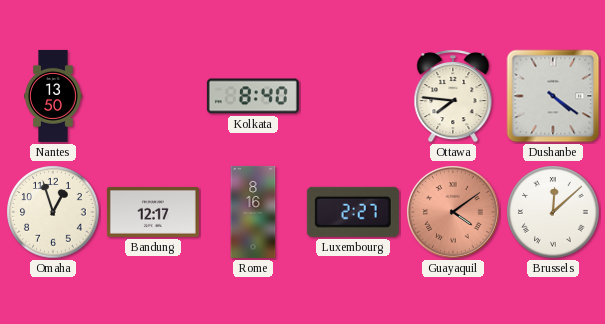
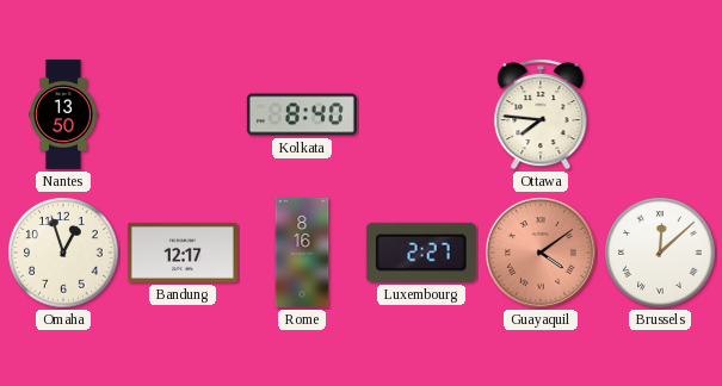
Dushanbe: 4:21 -> none (553, 96)
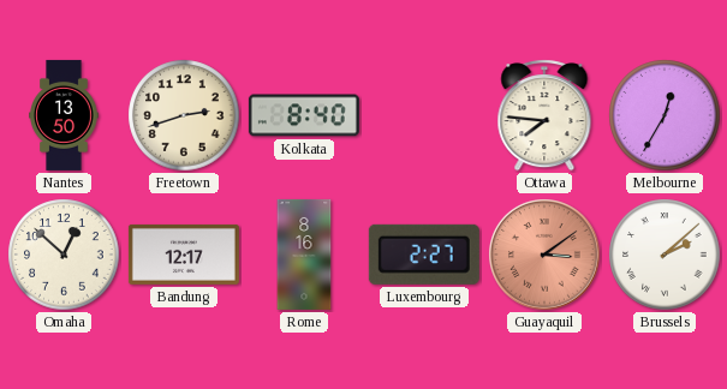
Freetown: none -> 2:42 (184, 115)
Melbourne: none -> 12:35 (665, 115)
Omaha: 12:57 -> 12:52 (64, 255)
Guayaquil: 4:09 -> 3:09 (544, 255)
Brussels: 12:08 -> 2:08 (665, 255)
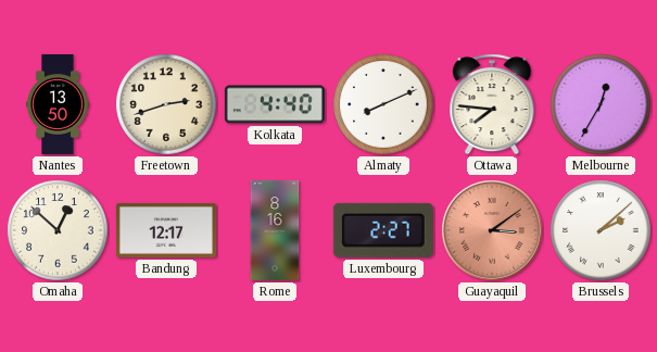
Kolkata: 8:40 -> 4:40 (275, 104)
Almaty: none -> 8:11 (383, 104)
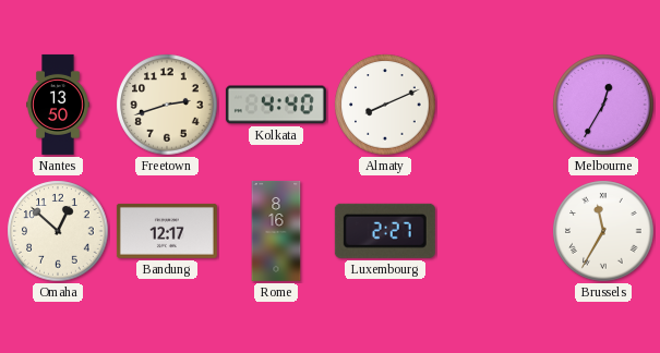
Ottawa: 7:46 -> none (492, 104)
Guayaquil: 3:09 -> none (492, 230)
Brussels: 2:08 -> 11:35 (603, 231)
